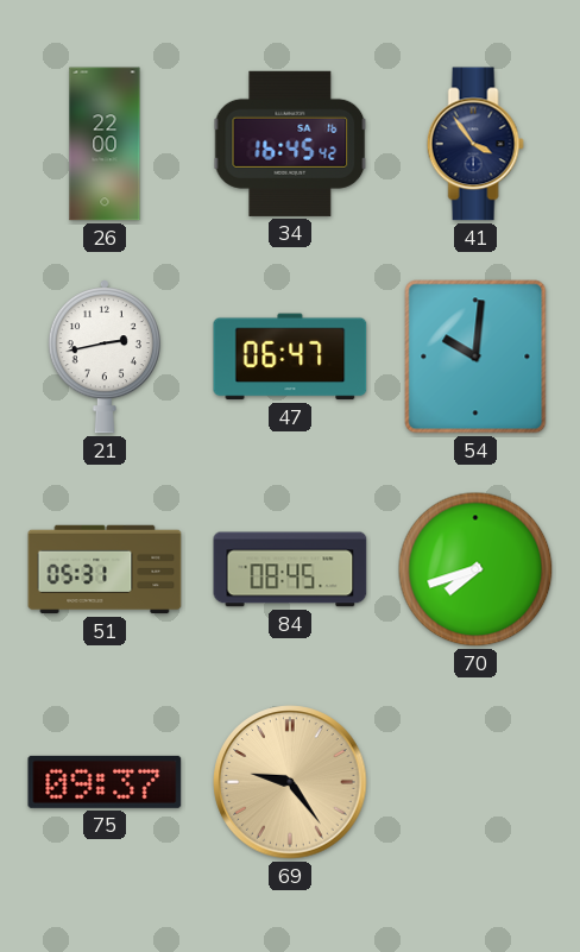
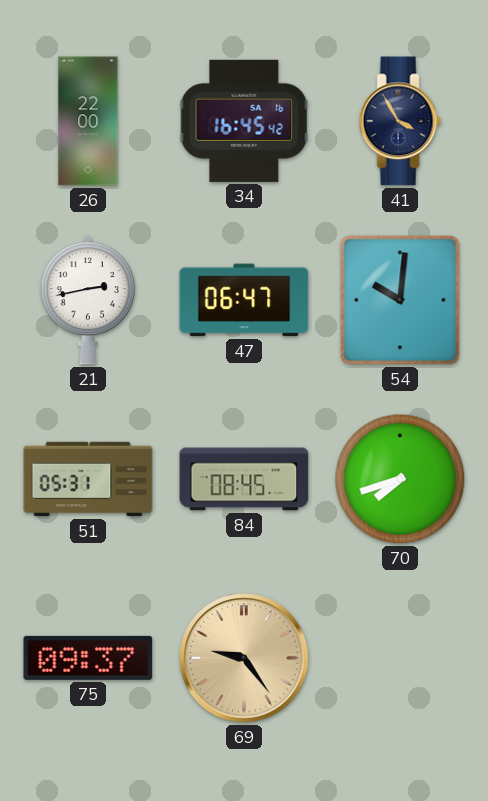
41: 3:54 -> 3:55 (400, 121)
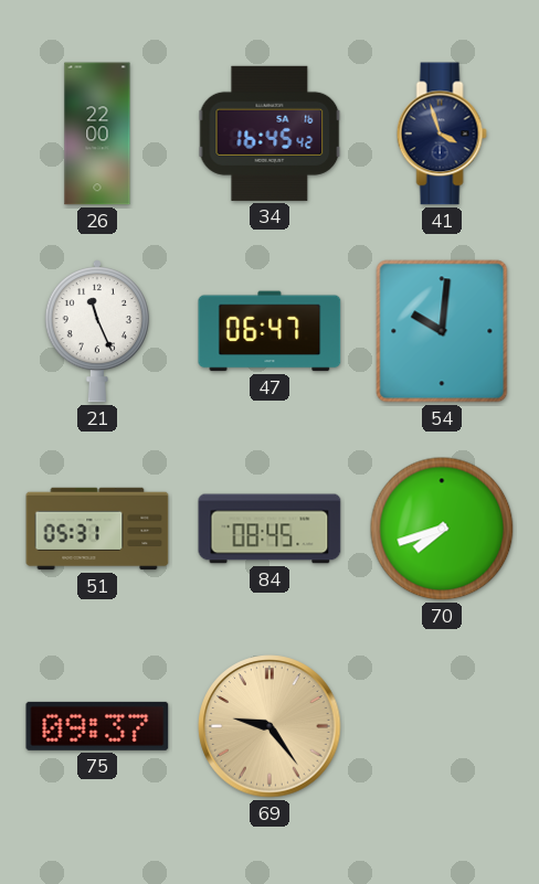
41: 3:55 -> 3:57 (442, 134)
21: 2:43 -> 11:26 (97, 331)
